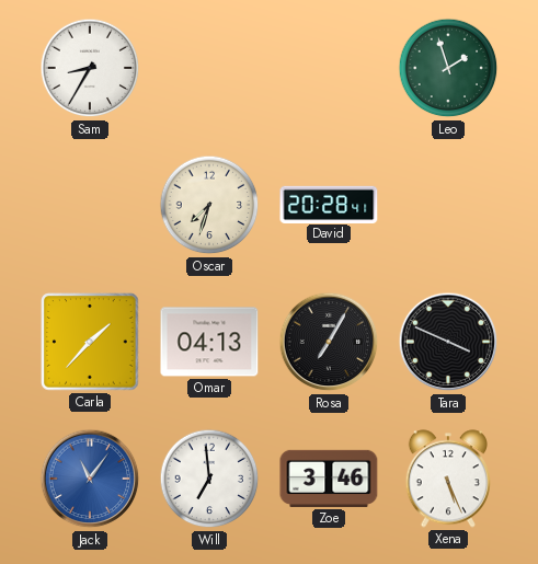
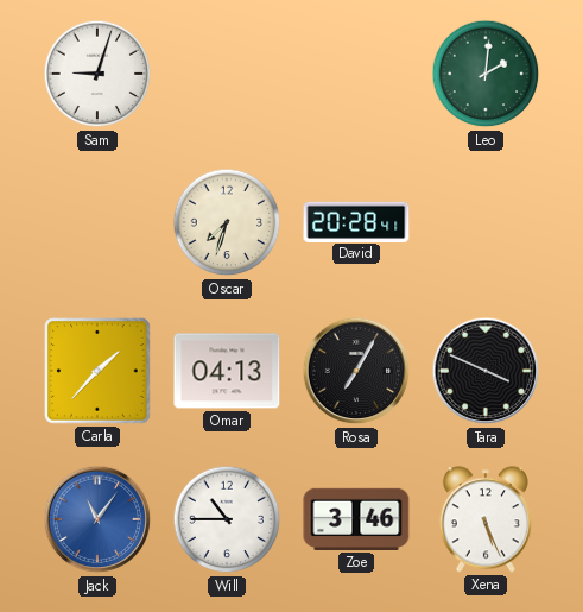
Sam: 8:35 -> 9:03 (97, 74)
Leo: 1:57 -> 2:01 (486, 74)
Will: 6:59 -> 10:45 (227, 519)
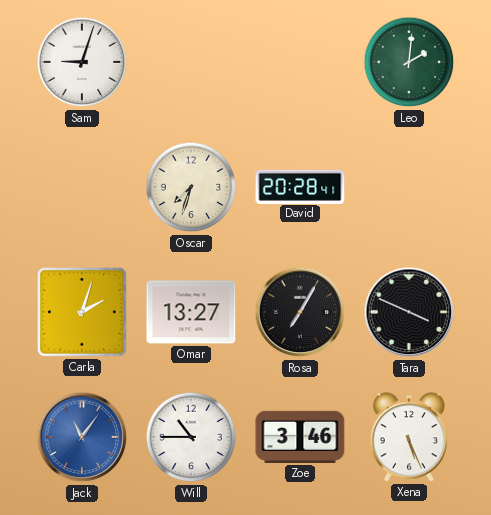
Carla: 1:37 -> 2:03 (82, 312)
Omar: 04:13 -> 13:27 (191, 312)
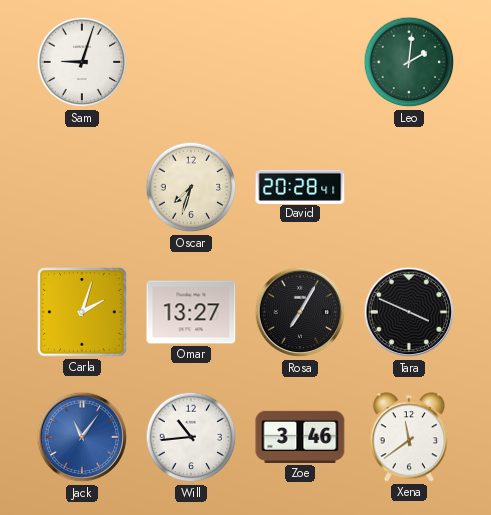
Will: 10:45 -> 10:44 (191, 437)
Xena: 5:26 -> 11:39 (409, 437)
